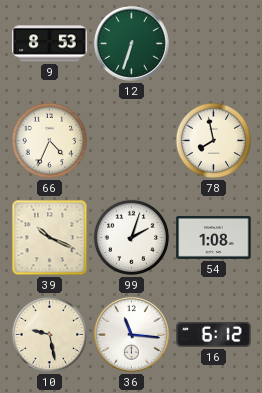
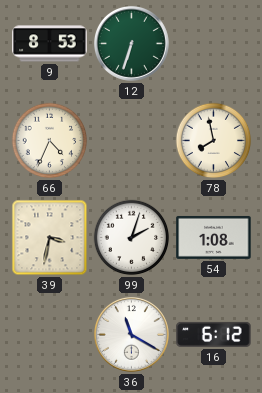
39: 10:19 -> 3:32 (50, 238)
10: 9:28 -> none (50, 335)
36: 11:16 -> 11:20 (131, 334)
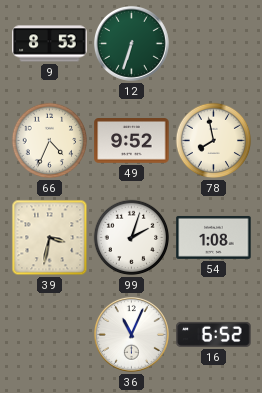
49: none -> 9:52 (132, 141)
36: 11:20 -> 11:04 (131, 334)
16: 6:12 -> 6:52 (214, 334)
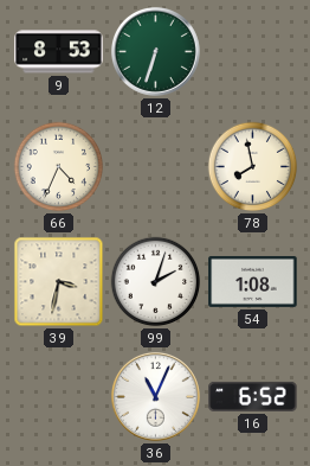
49: 9:52 -> none (132, 141)
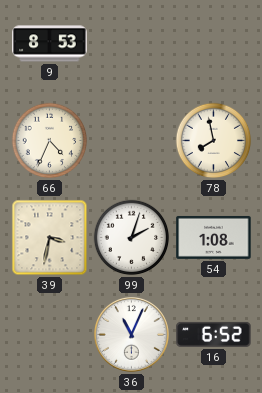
12: 6:33 -> none (155, 51)
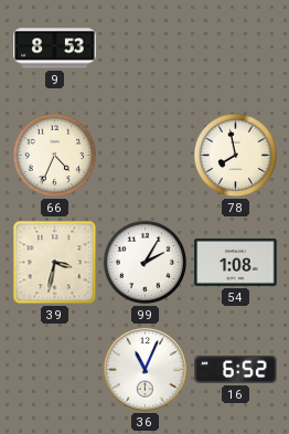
99: 2:03 -> 2:05 (146, 263)
